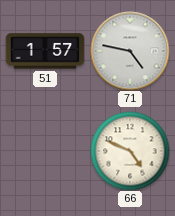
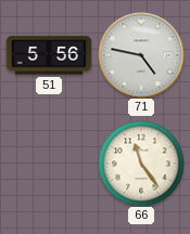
51: 1:57 -> 5:56 (49, 55)
66: 4:49 -> 11:24 (141, 164)
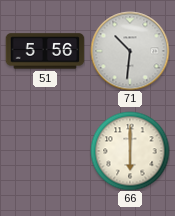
71: 4:47 -> 10:31 (130, 51)
66: 11:24 -> 6:00 (130, 151)
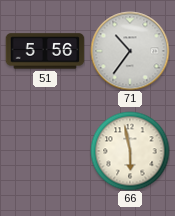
71: 10:31 -> 10:36 (130, 51)
66: 6:00 -> 5:58 (130, 151)
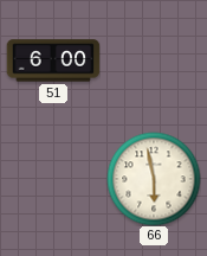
51: 5:56 -> 6:00 (53, 60)
71: 10:36 -> none (130, 51)
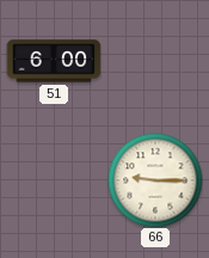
66: 5:58 -> 9:15 (155, 180)
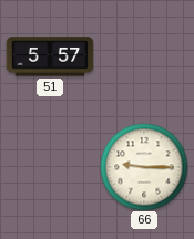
51: 6:00 -> 5:57 (50, 56)
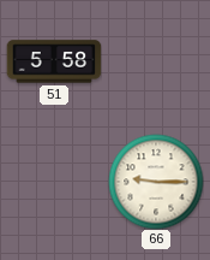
51: 5:57 -> 5:58 (54, 61)
